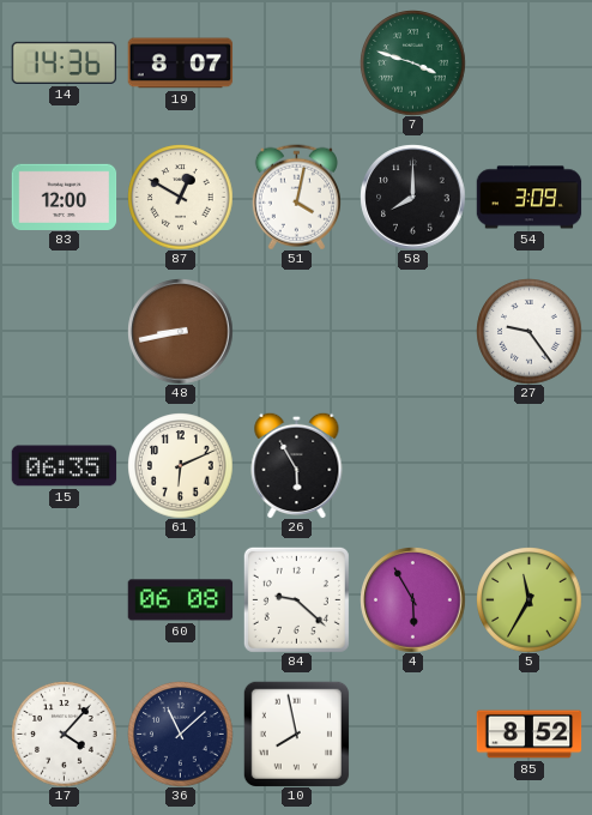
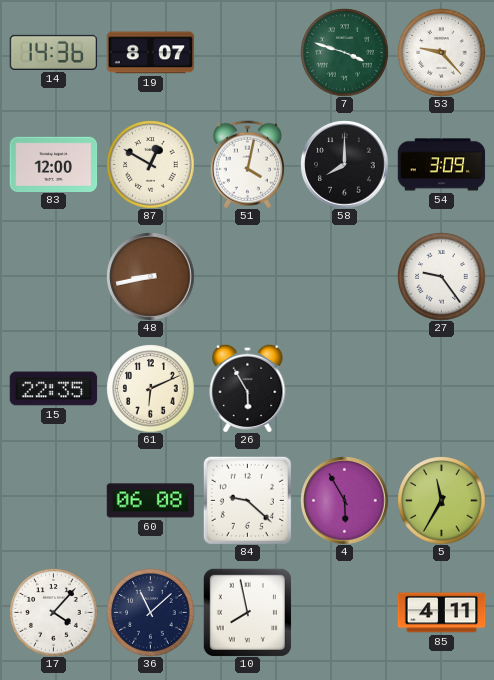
53: none -> 9:23 (441, 52)
15: 06:35 -> 22:35 (53, 389)
85: 8:52 -> 4:11 (441, 613)
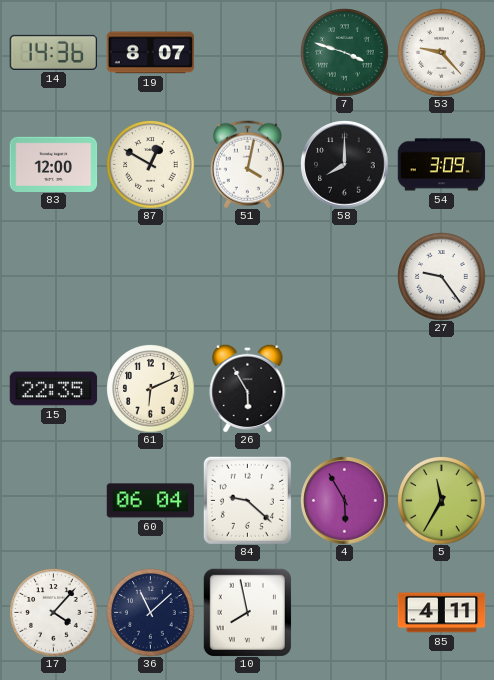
48: 8:43 -> none (150, 276)
60: 06:08 -> 06:04 (150, 501)
